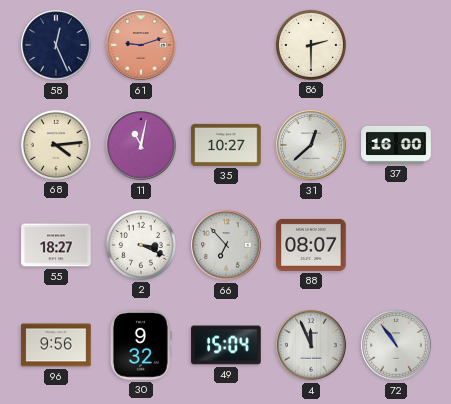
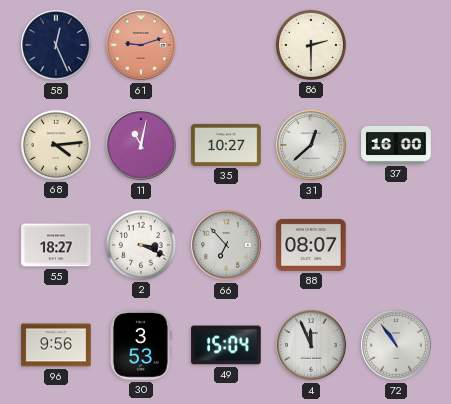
30: 9:32 -> 3:53 (141, 345)
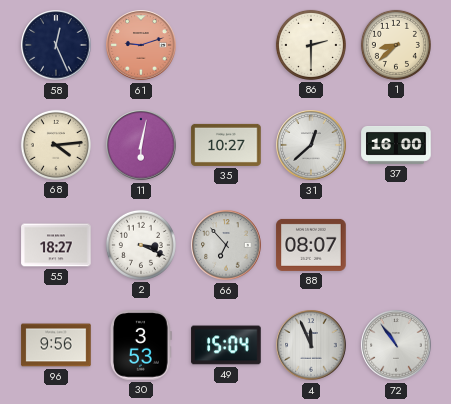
1: none -> 8:38 (396, 45)
11: 11:02 -> 6:02 (141, 145)
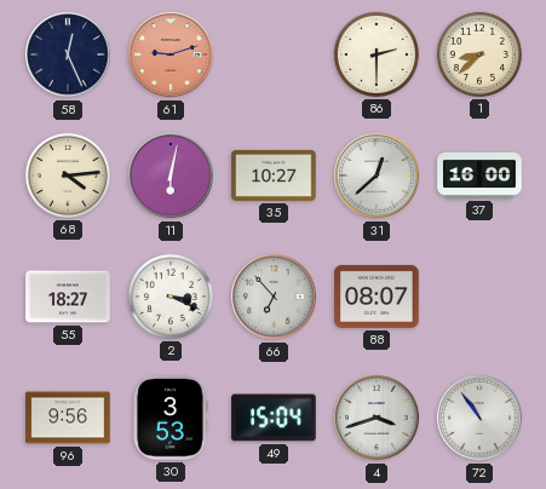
4: 11:56 -> 3:42 (377, 418)
